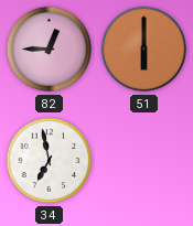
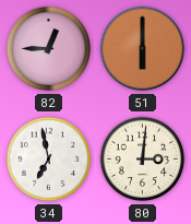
80: none -> 3:01 (143, 160)
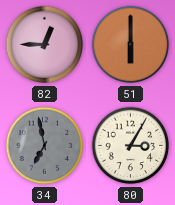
34 dial: white -> grey (45, 146)
80: 3:01 -> 3:05 (131, 146)
